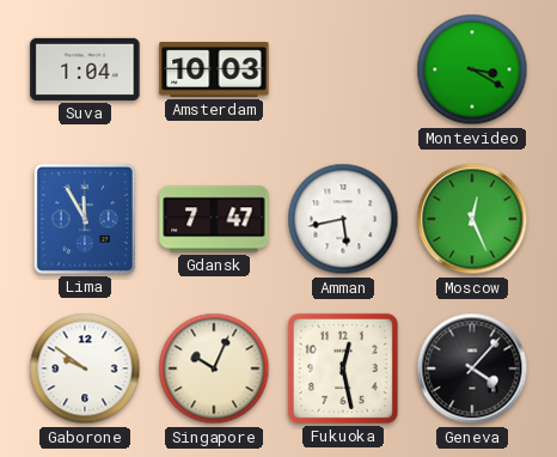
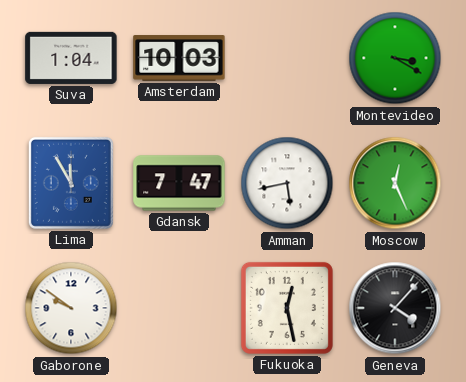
Singapore: 10:04 -> none (214, 368)
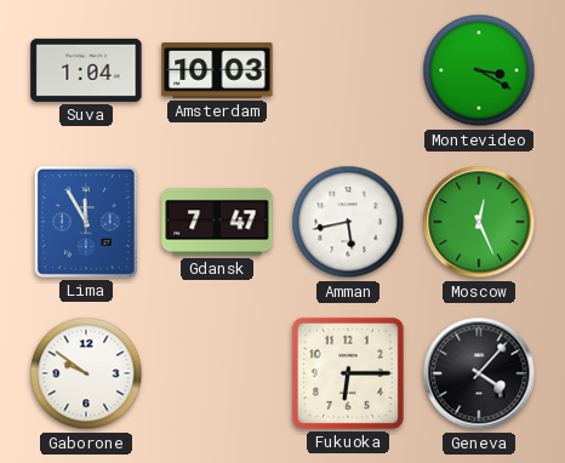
Fukuoka: 12:28 -> 6:15 (348, 373)
